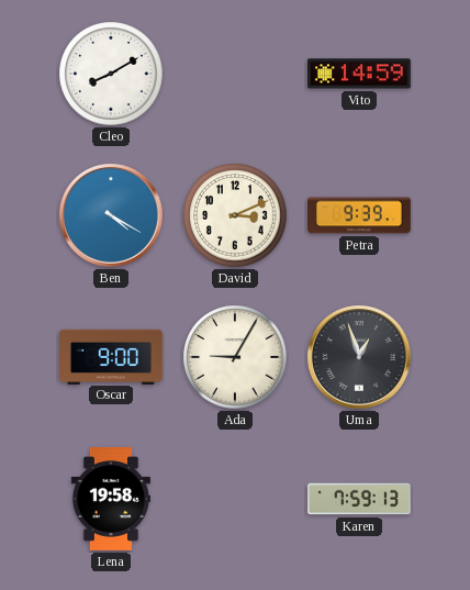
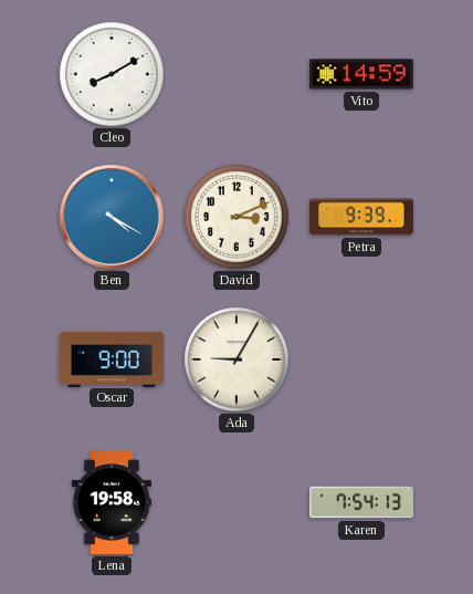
Uma: 12:57 -> none (360, 358)
Karen: 7:59 -> 7:54 (362, 502)
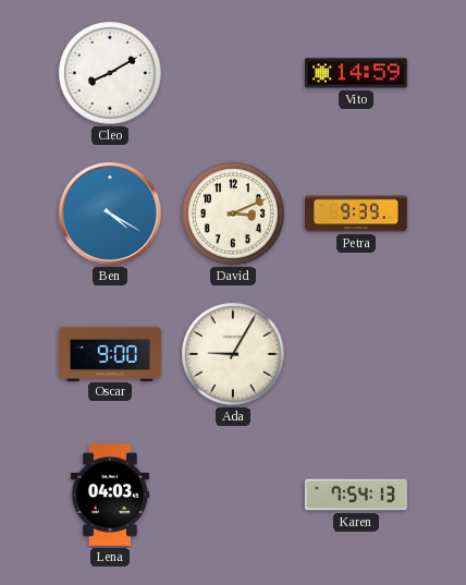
Lena: 19:58 -> 04:03 (110, 495)
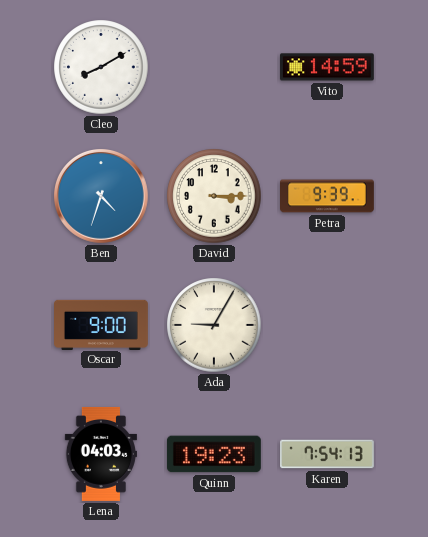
Ben: 4:20 -> 4:33 (102, 197)
David: 3:11 -> 3:15 (214, 196)
Quinn: none -> 19:23 (214, 454)
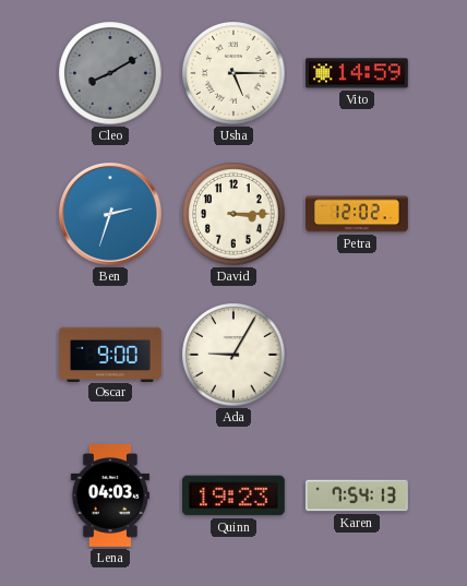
Cleo dial: white -> grey (110, 73)
Usha: none -> 5:15 (234, 73)
Ben: 4:33 -> 2:33 (111, 215)
Petra: 9:39 -> 12:02 (358, 214)
